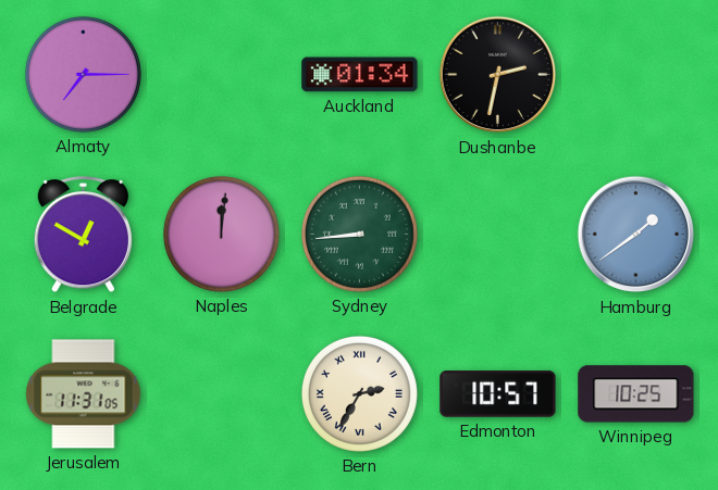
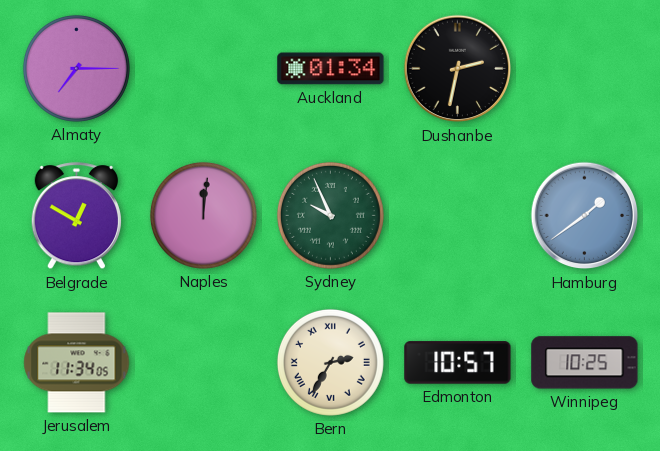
Sydney: 8:44 -> 9:56 (330, 215)
Jerusalem: 11:31 -> 11:34 (77, 363)
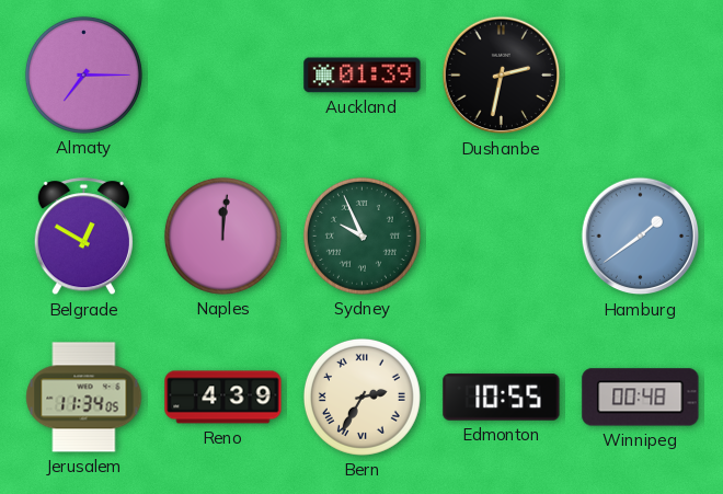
Auckland: 01:34 -> 01:39 (363, 76)
Reno: none -> 4:39 (223, 398)
Edmonton: 10:57 -> 10:55 (502, 398)
Winnipeg: 10:25 -> 00:48 (641, 398)
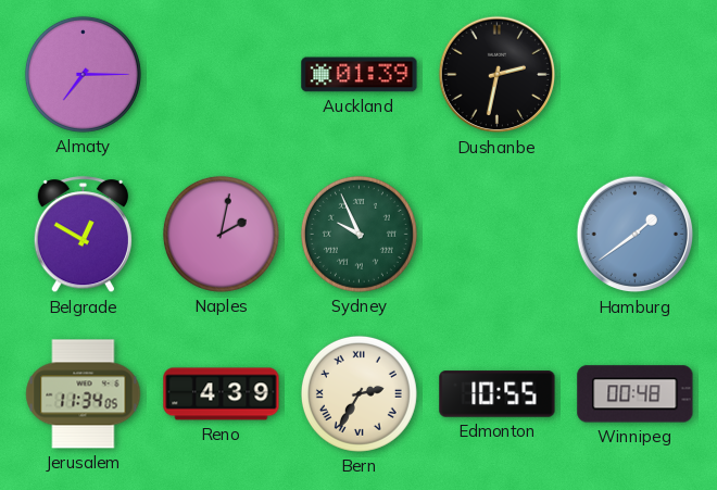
Naples: 12:01 -> 2:02 (221, 234)
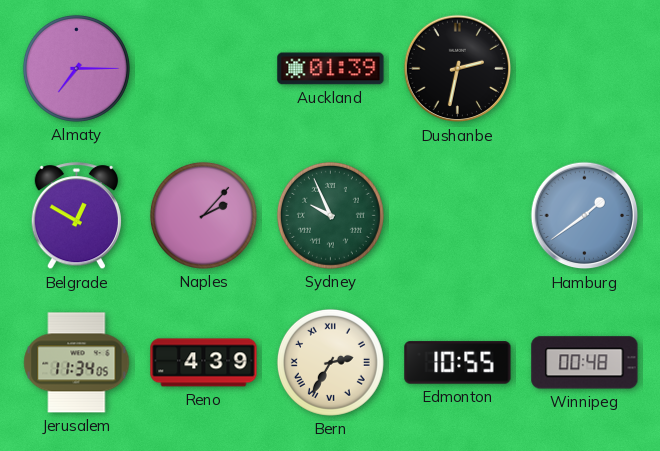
Naples: 2:02 -> 2:07 (203, 215)
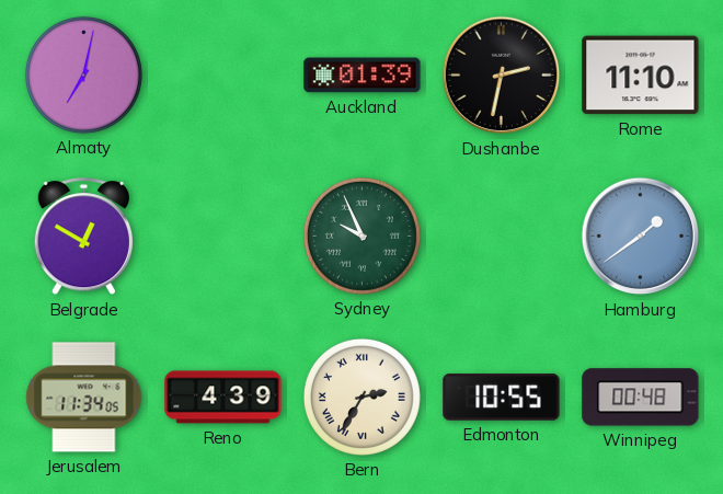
Almaty: 7:15 -> 7:02 (83, 74)
Rome: none -> 11:10 (641, 76)
Naples: 2:07 -> none (203, 215)
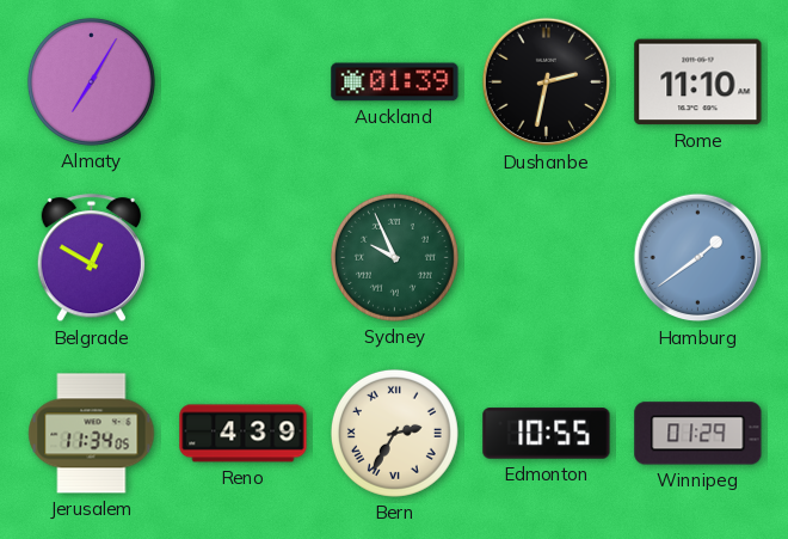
Almaty: 7:02 -> 7:05 (91, 81)
Winnipeg: 00:48 -> 01:29 (698, 434)
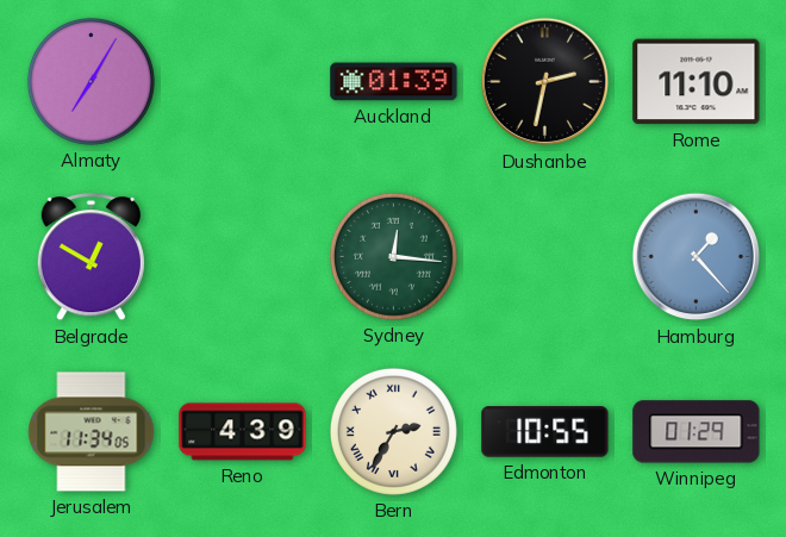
Sydney: 9:56 -> 12:16 (393, 256)
Hamburg: 1:39 -> 1:23 (697, 257)
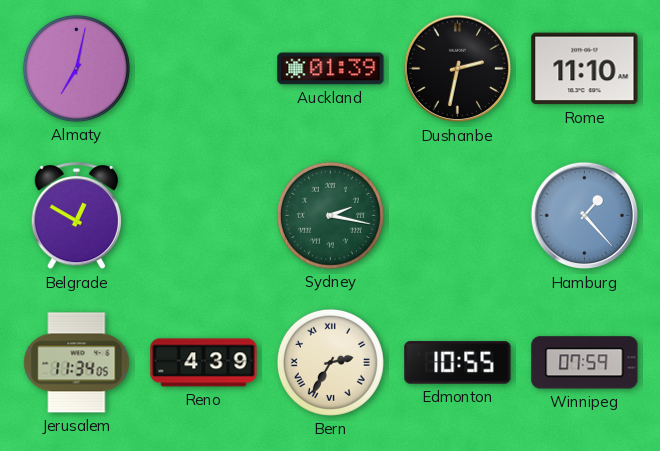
Almaty: 7:05 -> 7:02 (76, 68)
Sydney: 12:16 -> 2:17 (330, 215)
Winnipeg: 01:29 -> 07:59 (585, 363)
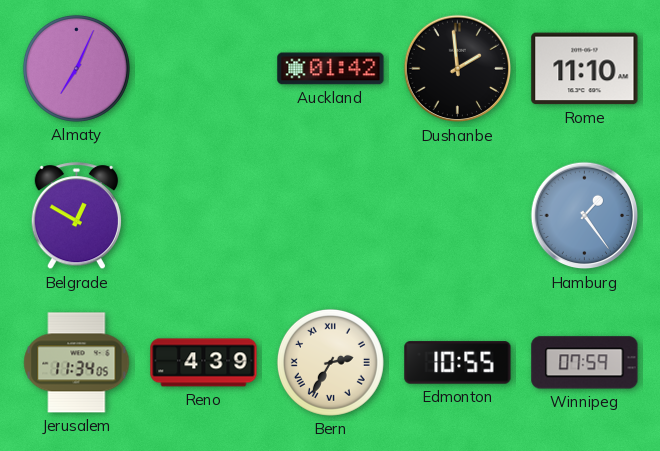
Almaty: 7:02 -> 7:04 (76, 68)
Auckland: 01:39 -> 01:42 (331, 69)
Dushanbe: 2:32 -> 1:59 (458, 69)
Sydney: 2:17 -> none (330, 215)
Hamburg: 1:23 -> 1:24 (585, 216)
